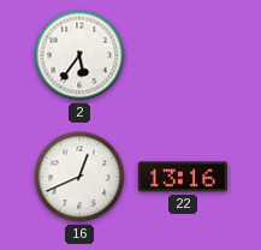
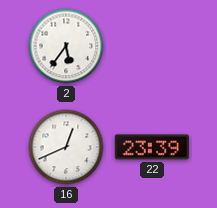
22: 13:16 -> 23:39 (152, 147)
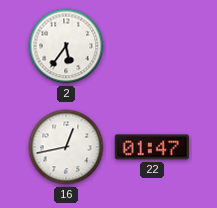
16: 12:41 -> 12:43 (66, 147)
22: 23:39 -> 01:47 (152, 147)
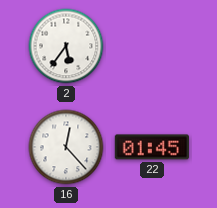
16: 12:43 -> 12:23 (66, 147)
22: 01:47 -> 01:45 (152, 147)
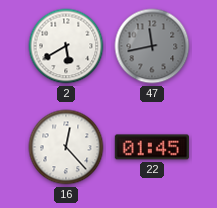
2: 5:36 -> 5:40 (66, 46)
47: none -> 11:43 (152, 46)
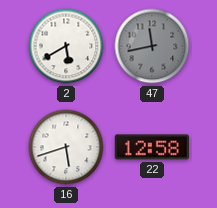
16: 12:23 -> 5:42 (66, 147)
22: 01:45 -> 12:58 (152, 147)
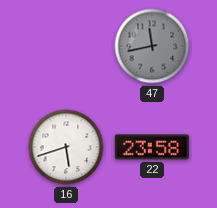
2: 5:40 -> none (66, 46)
22: 12:58 -> 23:58 (152, 147)
